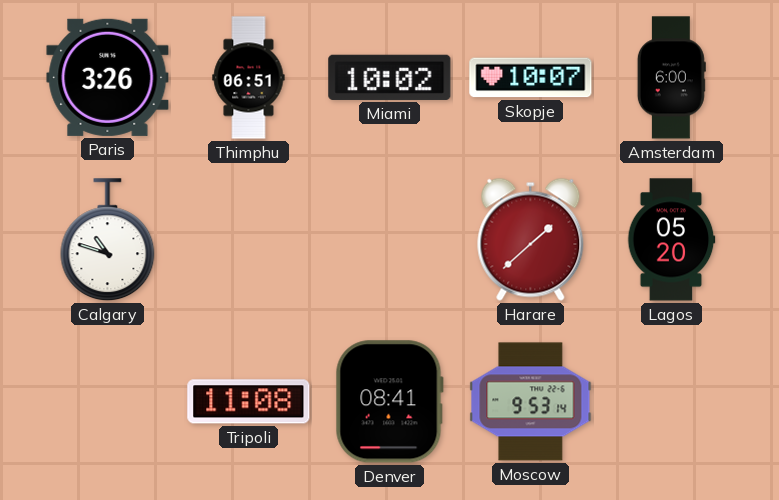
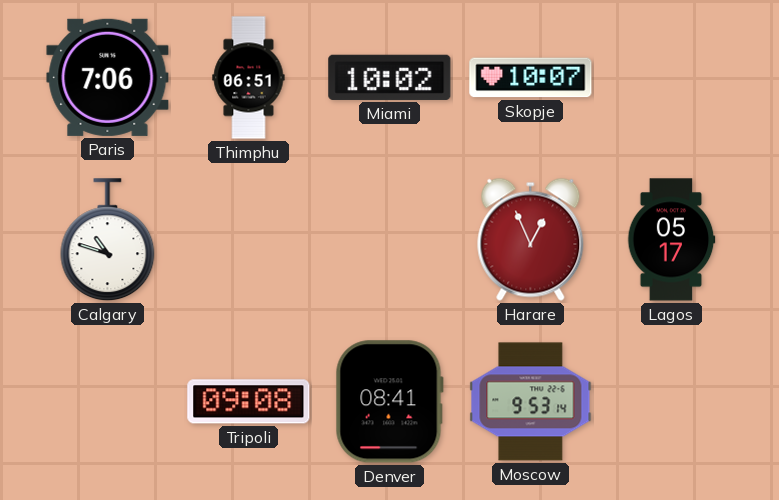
Paris: 3:26 -> 7:06 (108, 77)
Amsterdam: 6:00 -> none (671, 78)
Harare: 1:38 -> 12:56 (531, 239)
Lagos: 05:20 -> 05:17 (671, 240)
Tripoli: 11:08 -> 09:08 (249, 402)
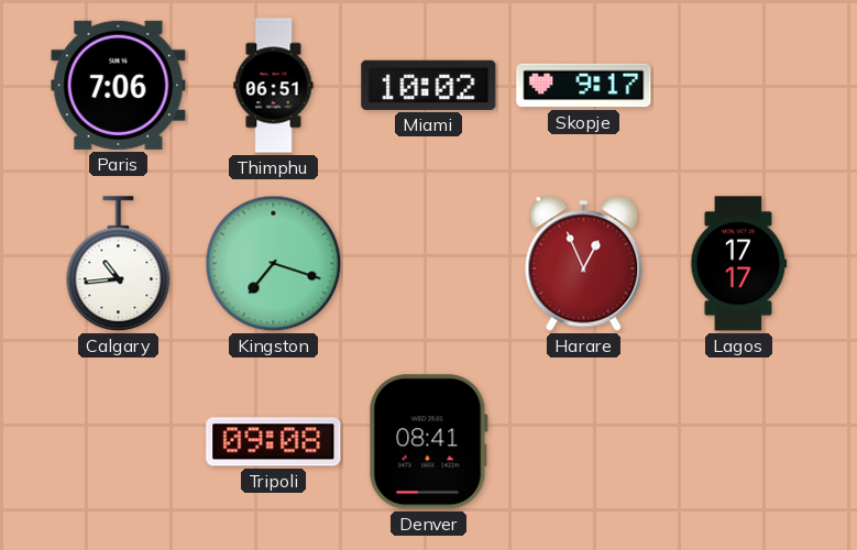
Skopje: 10:07 -> 9:17 (584, 86)
Calgary: 10:48 -> 10:44 (119, 264)
Kingston: none -> 7:18 (274, 264)
Lagos: 05:17 -> 17:17 (738, 264)
Moscow: 9:53 -> none (531, 402)
